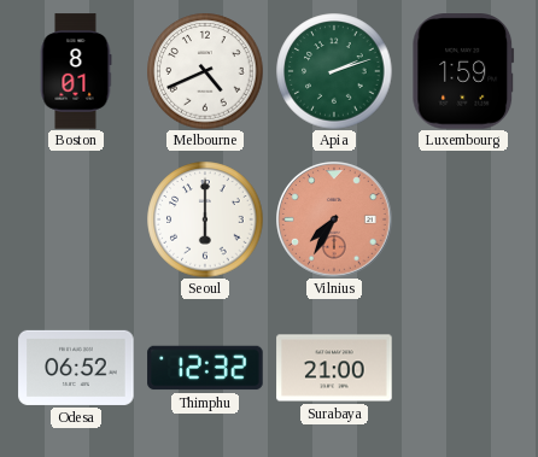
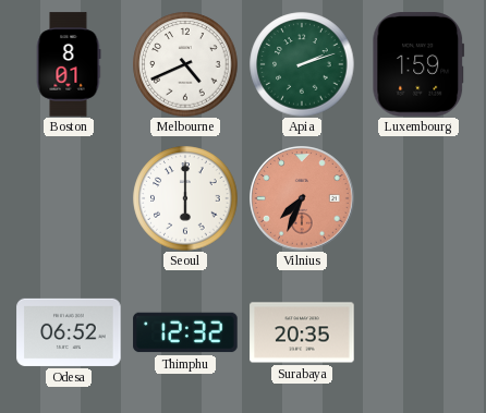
Vilnius: 7:35 -> 7:34 (303, 199)
Surabaya: 21:00 -> 20:35 (302, 332)
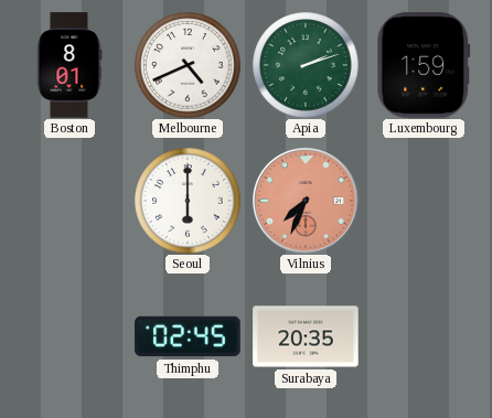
Odesa: 06:52 -> none (69, 332)
Thimphu: 12:32 -> 02:45 (188, 336)
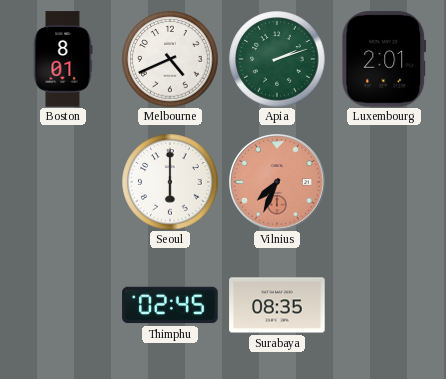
Luxembourg: 1:59 -> 2:01 (384, 59)
Surabaya: 20:35 -> 08:35 (277, 305)
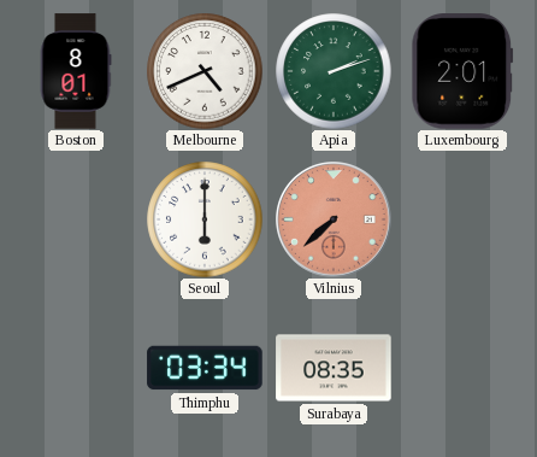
Vilnius: 7:34 -> 7:38 (335, 221)
Thimphu: 02:45 -> 03:34 (205, 368)
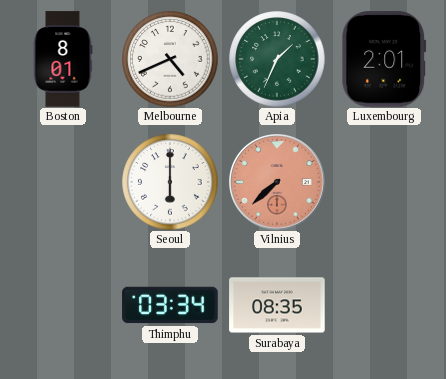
Apia: 2:12 -> 1:34 (277, 59)
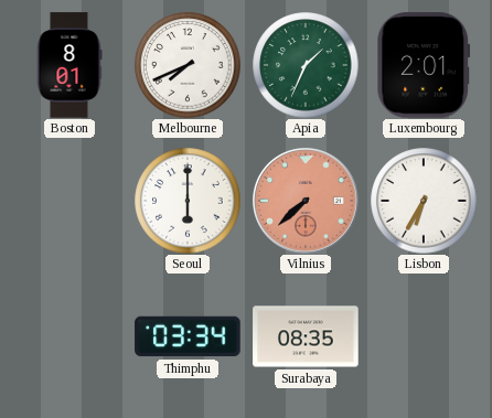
Melbourne: 4:41 -> 7:41 (188, 65)
Lisbon: none -> 6:35 (424, 201)
